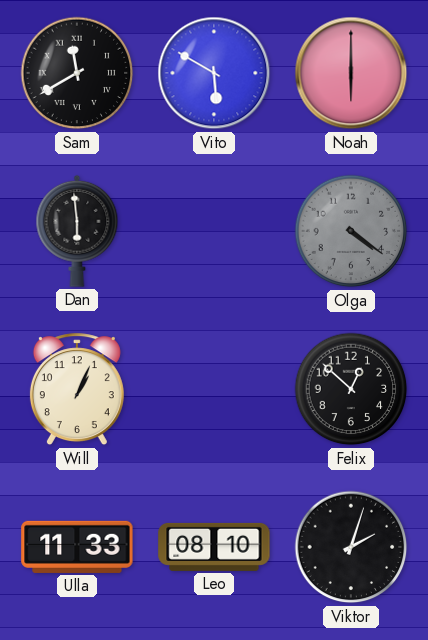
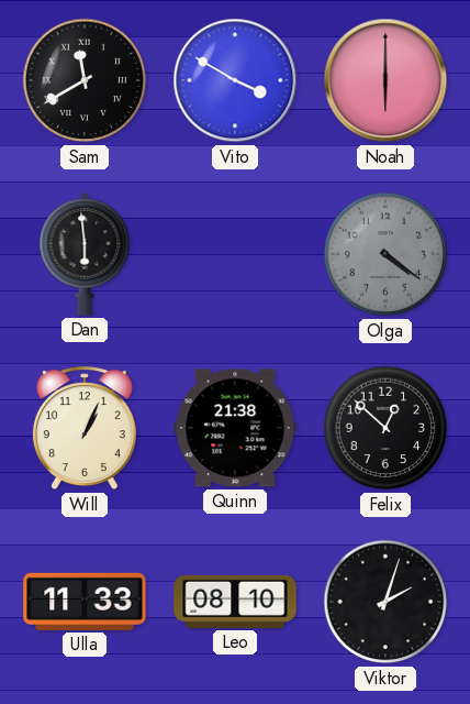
Vito: 5:50 -> 3:50 (235, 80)
Quinn: none -> 21:38 (235, 428)
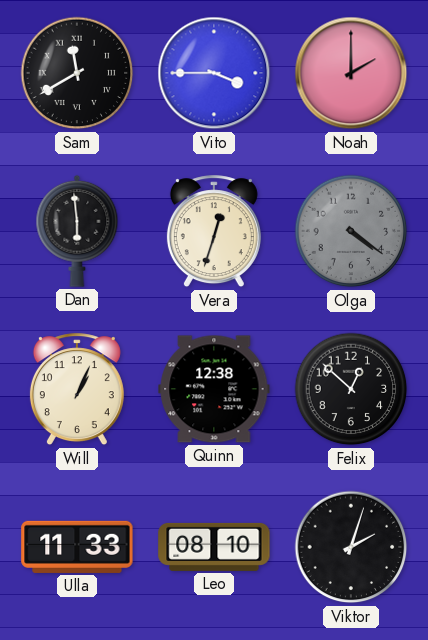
Vito: 3:50 -> 3:45 (214, 73)
Noah: 6:00 -> 2:00 (351, 73)
Vera: none -> 12:33 (214, 232)
Quinn: 21:38 -> 12:38 (214, 389)
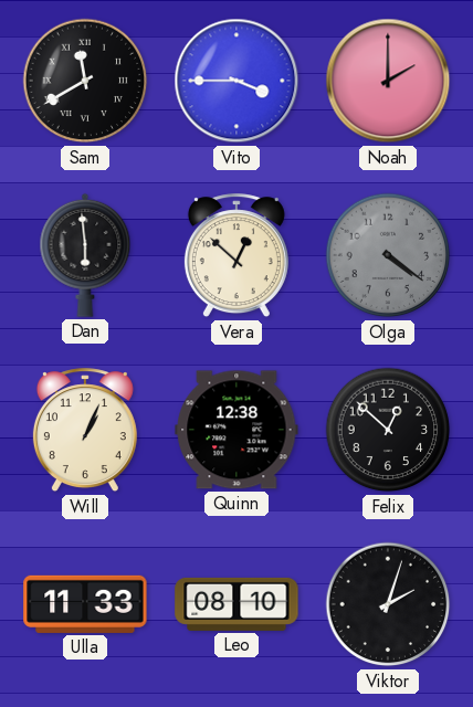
Vera: 12:33 -> 12:52 (236, 256)
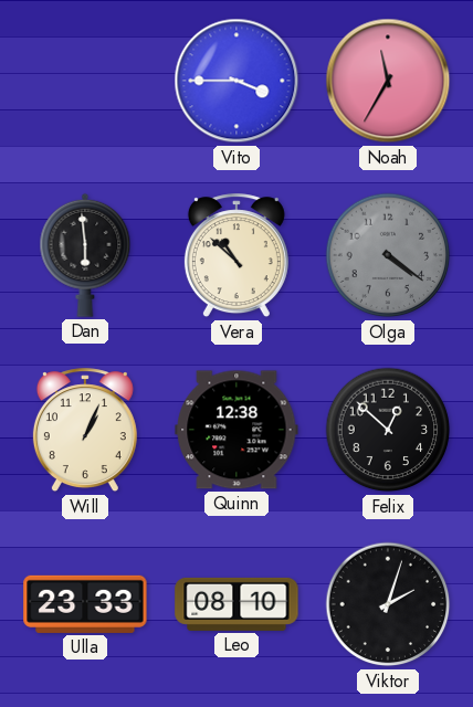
Sam: 11:40 -> none (85, 81)
Noah: 2:00 -> 11:35 (388, 81)
Vera: 12:52 -> 10:52 (236, 256)
Ulla: 11:33 -> 23:33 (85, 604)
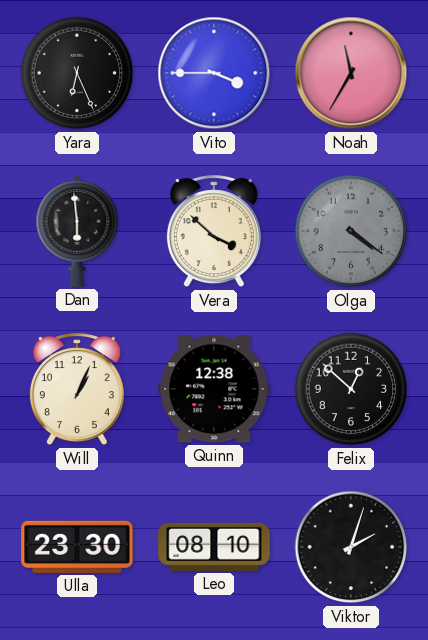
Yara: none -> 6:26 (77, 73)
Vera: 10:52 -> 3:52 (214, 232)
Ulla: 23:33 -> 23:30 (77, 547)
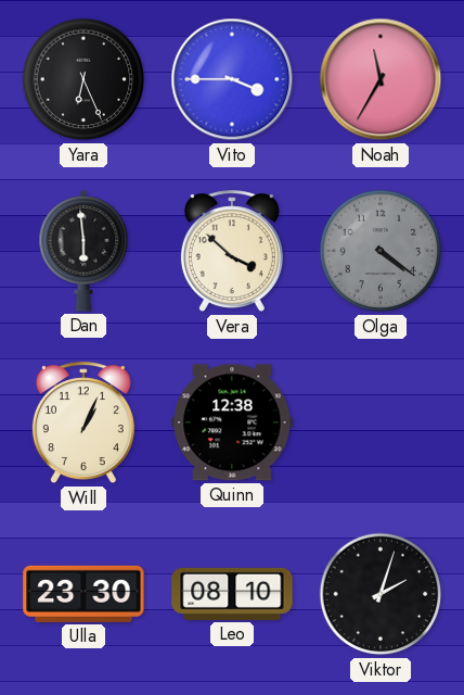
Felix: 12:52 -> none (351, 389)
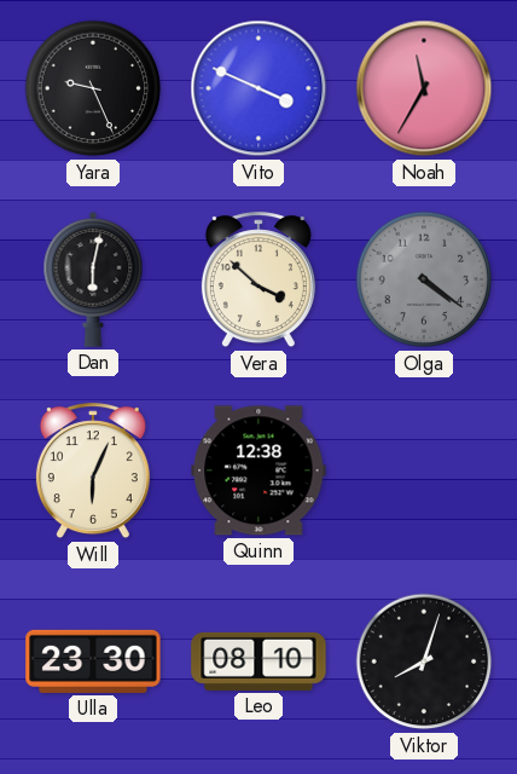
Yara: 6:26 -> 9:26 (93, 88)
Vito: 3:45 -> 3:49 (258, 88)
Dan: 5:59 -> 6:02 (93, 279)
Will: 1:04 -> 6:04 (93, 472)
Viktor: 2:03 -> 8:03 (424, 662)
